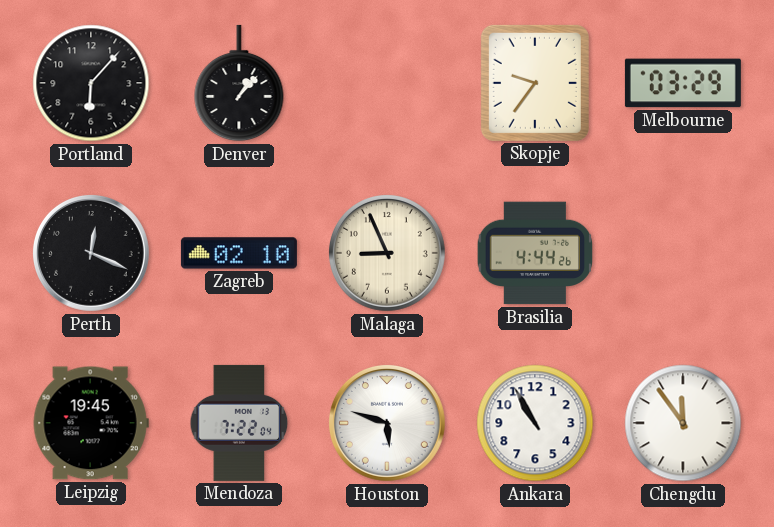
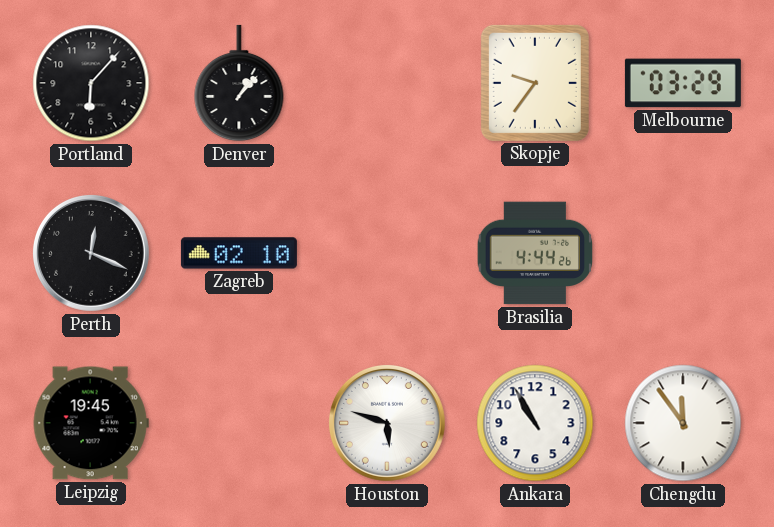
Malaga: 8:56 -> none (387, 253)
Mendoza: 7:22 -> none (239, 423)
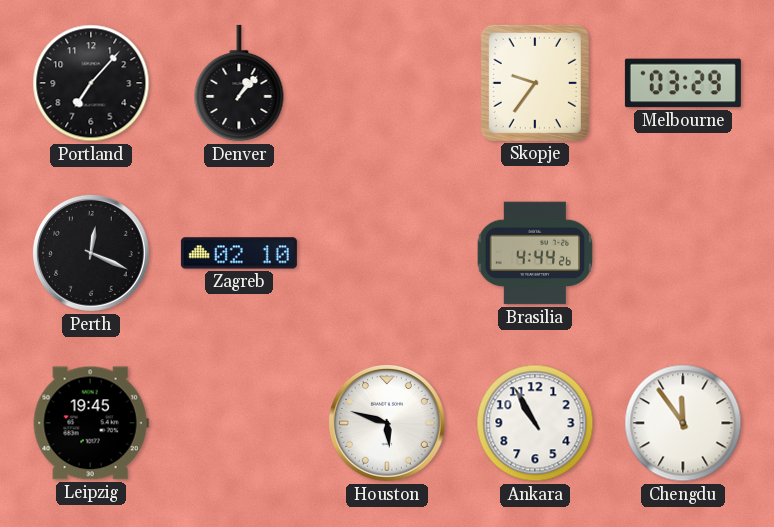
Portland: 6:07 -> 7:07 (91, 83)
